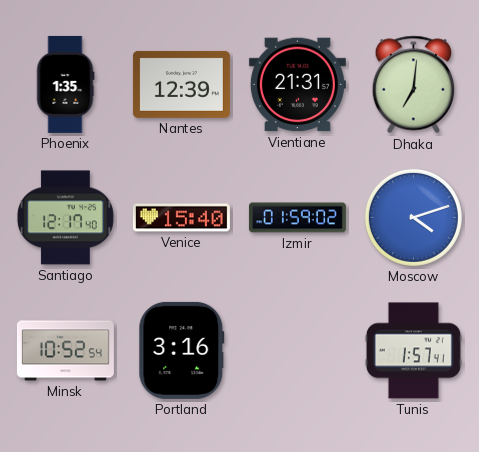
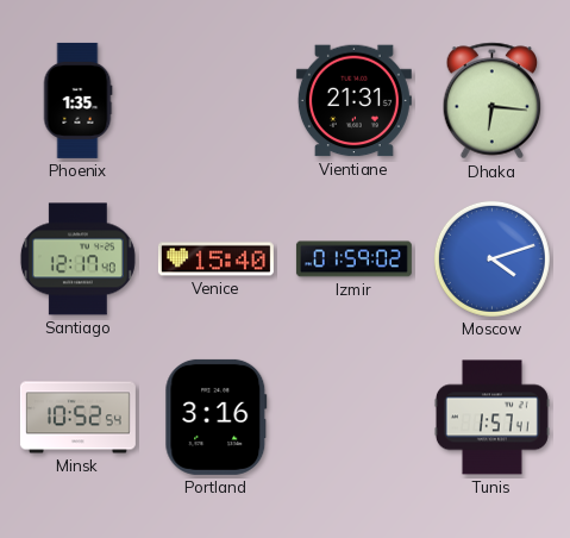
Nantes: 12:39 -> none (181, 84)
Dhaka: 7:01 -> 6:16 (493, 101)
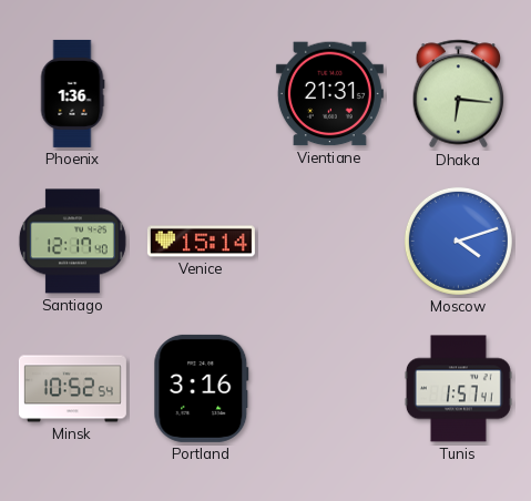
Phoenix: 1:35 -> 1:36 (72, 93)
Venice: 15:40 -> 15:14 (201, 242)
Izmir: 01:59 -> none (353, 259)
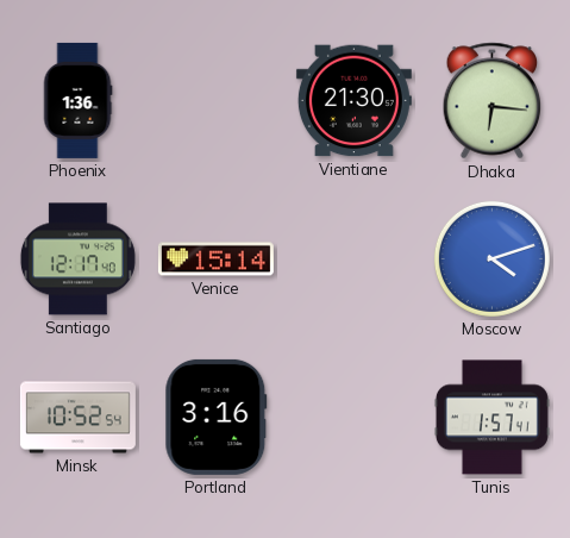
Vientiane: 21:31 -> 21:30 (353, 101)
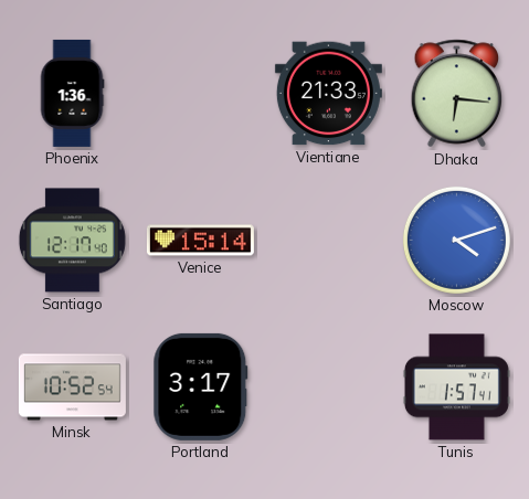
Vientiane: 21:30 -> 21:33 (328, 94)
Portland: 3:16 -> 3:17 (201, 386)
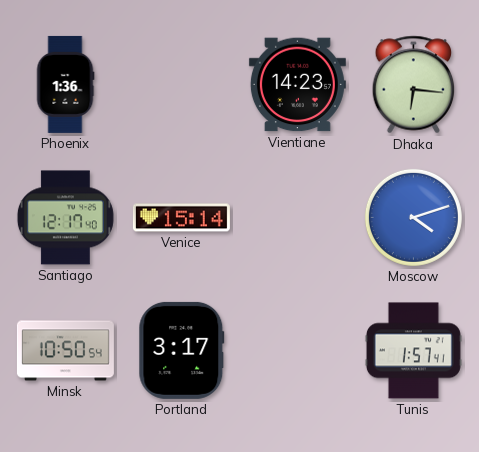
Vientiane: 21:33 -> 14:23 (297, 85)
Minsk: 10:52 -> 10:50 (65, 351)
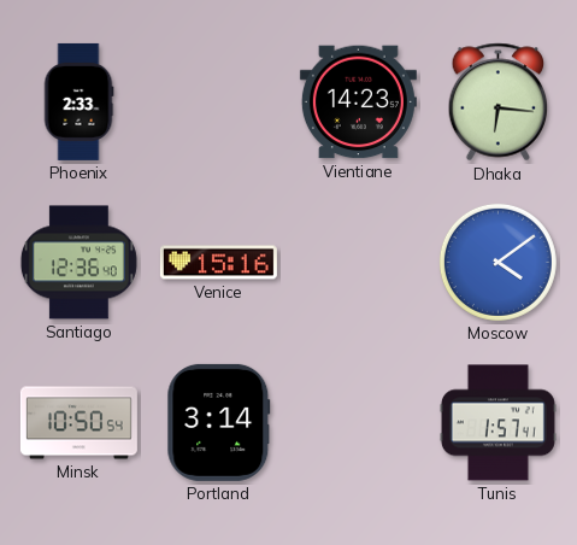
Phoenix: 1:36 -> 2:33 (78, 101)
Santiago: 12:17 -> 12:36 (78, 263)
Venice: 15:14 -> 15:16 (218, 263)
Moscow: 4:12 -> 4:09 (497, 262)
Portland: 3:17 -> 3:14 (219, 422)
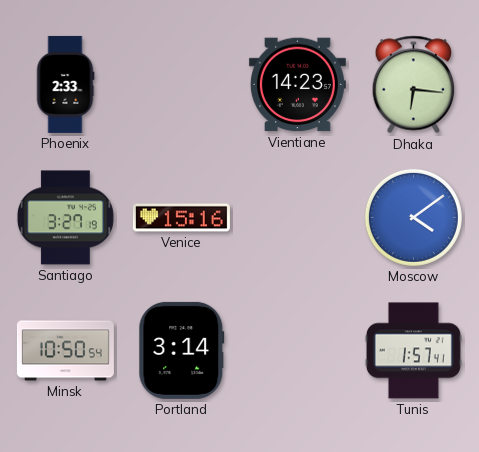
Santiago: 12:36 -> 3:27 (65, 218)
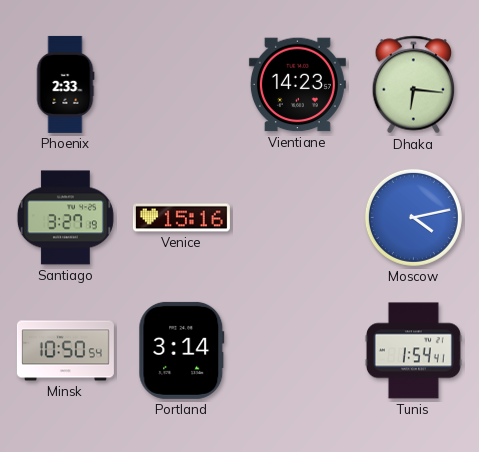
Moscow: 4:09 -> 4:13 (413, 217)
Tunis: 1:57 -> 1:54 (413, 351)
